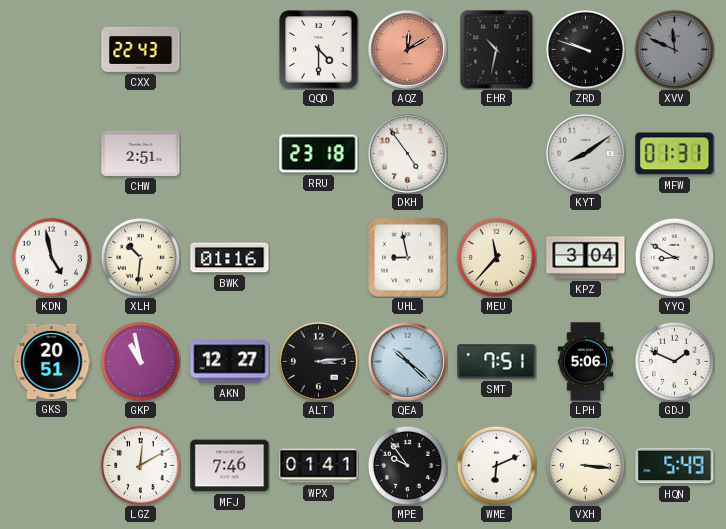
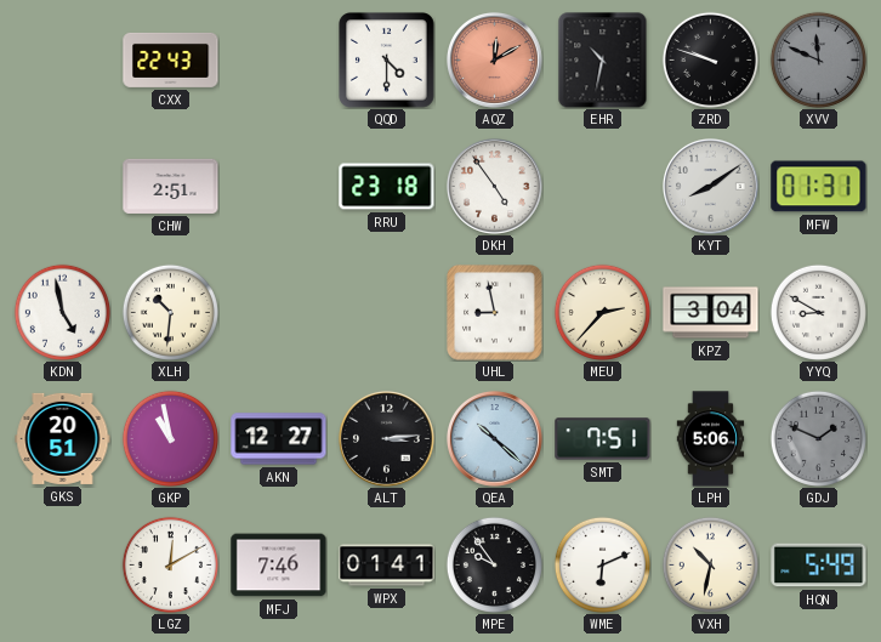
BWK: 01:16 -> none (230, 258)
MEU: 11:37 -> 2:37 (602, 312)
GDJ dial: white -> grey (818, 438)
VXH: 3:16 -> 10:32 (710, 564)
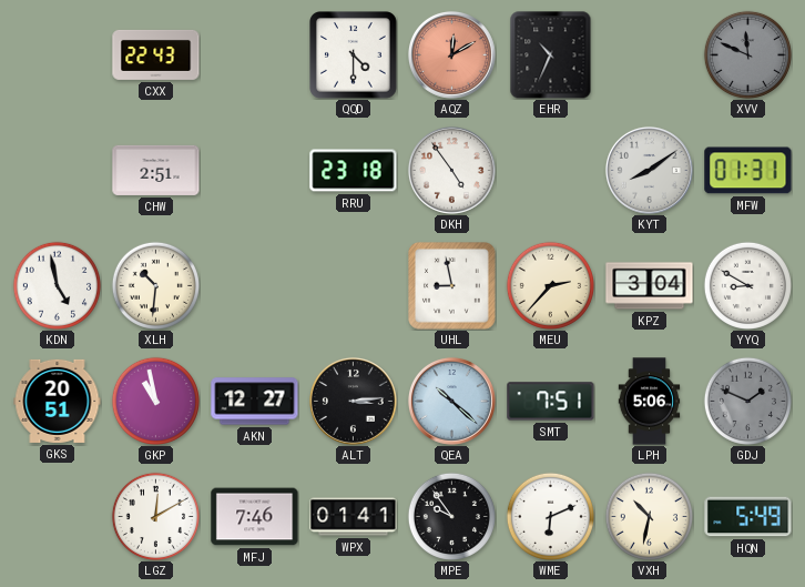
EHR: 10:32 -> 10:34 (551, 54)
ZRD: 9:48 -> none (710, 59)
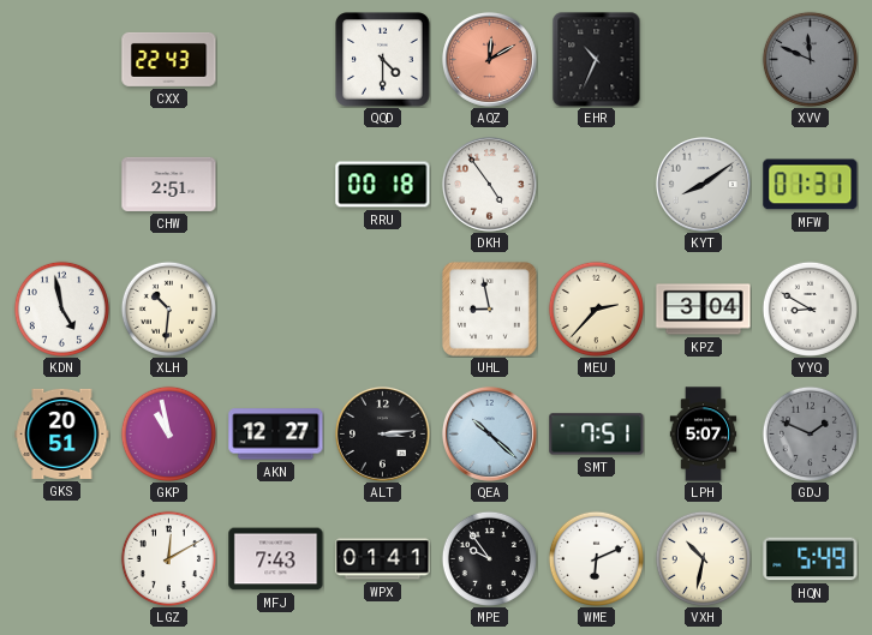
RRU: 23:18 -> 00:18 (383, 185)
LPH: 5:06 -> 5:07 (704, 435)
MFJ: 7:46 -> 7:43 (276, 559)
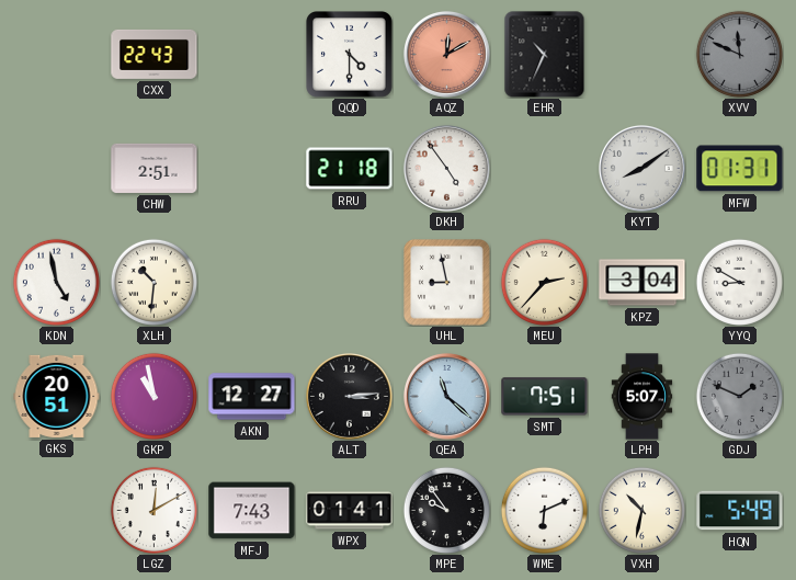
RRU: 00:18 -> 21:18 (350, 169)
QEA: 10:22 -> 11:22 (446, 396)
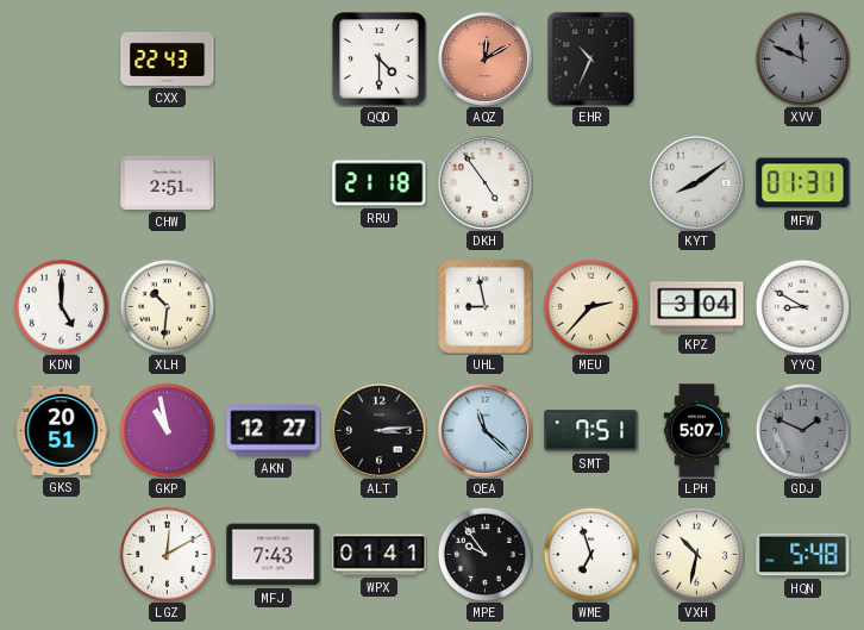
KDN: 4:58 -> 5:00 (61, 306)
WME: 6:11 -> 6:57 (590, 554)
HQN: 5:49 -> 5:48 (803, 555)
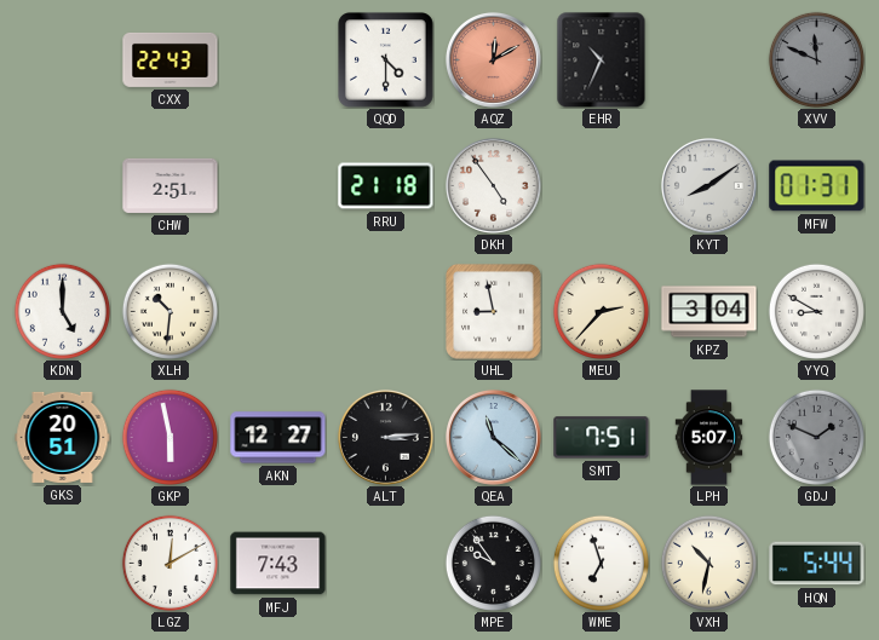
GKP: 10:58 -> 5:58 (170, 437)
WPX: 01:41 -> none (380, 555)
HQN: 5:48 -> 5:44 (817, 564)
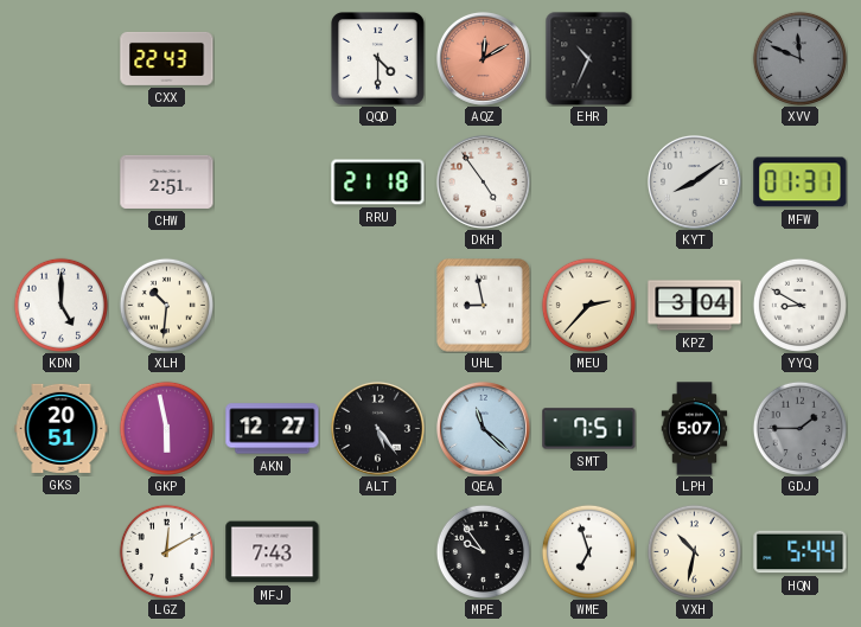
ALT: 3:14 -> 5:24 (377, 428)
GDJ: 1:49 -> 1:45 (799, 428)
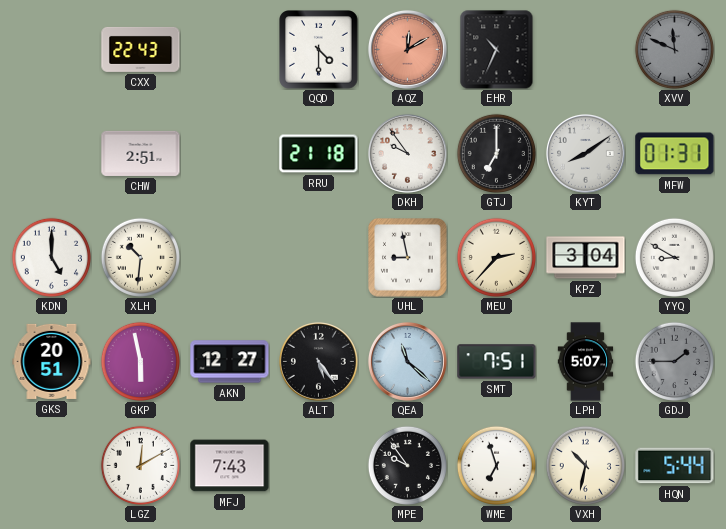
DKH: 4:54 -> 9:54 (407, 153)
GTJ: none -> 7:00 (496, 153)
